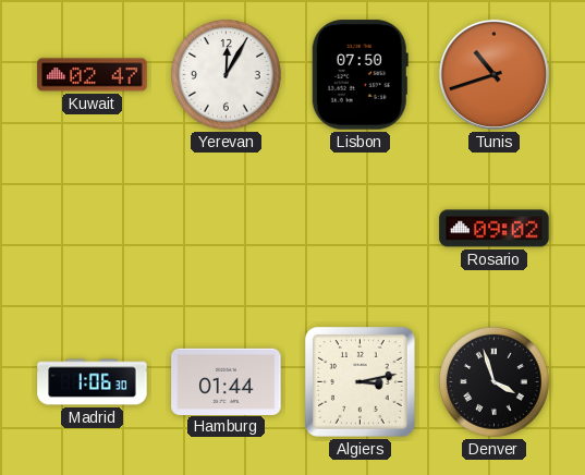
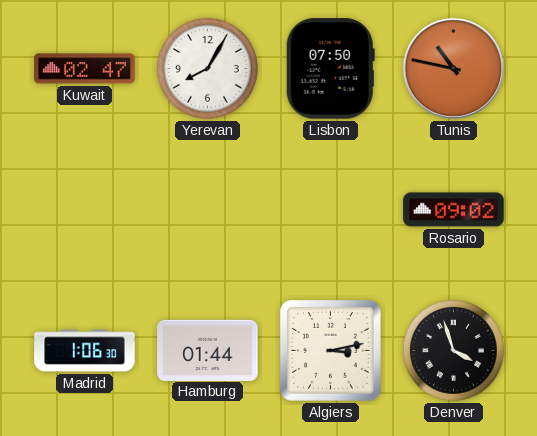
Yerevan: 12:05 -> 8:05 (207, 68)
Tunis: 10:42 -> 10:47 (453, 68)
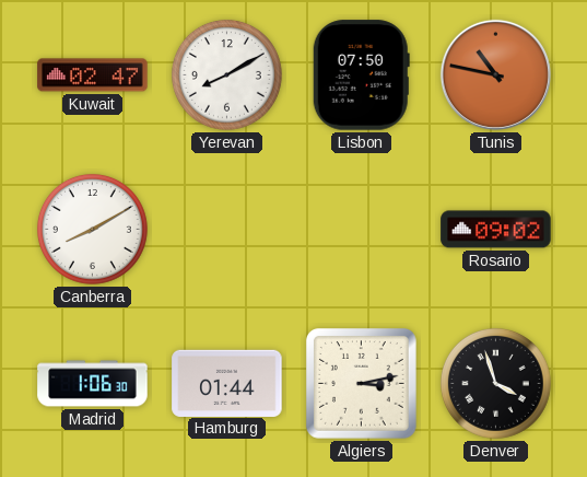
Yerevan: 8:05 -> 8:10 (226, 74)
Canberra: none -> 8:10 (92, 229)
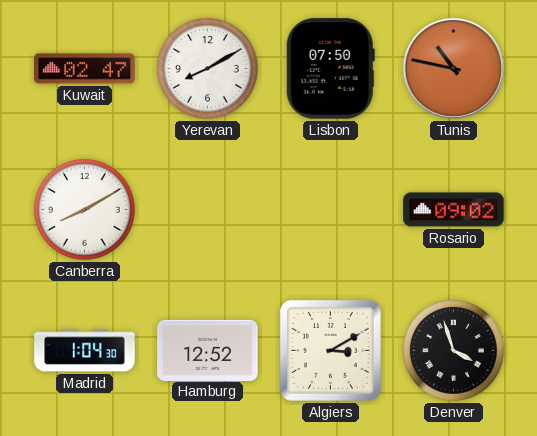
Madrid: 1:06 -> 1:04 (85, 351)
Hamburg: 01:44 -> 12:52 (208, 350)
Algiers: 3:13 -> 3:10 (330, 350)
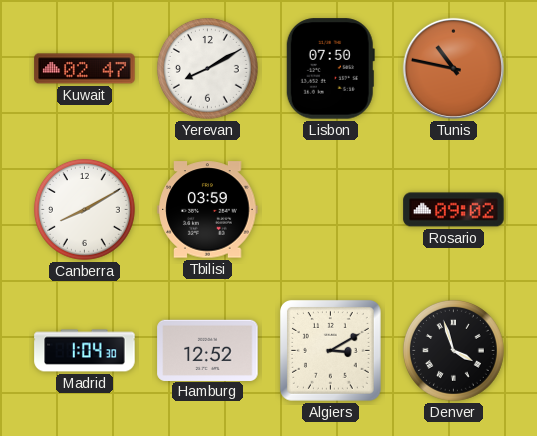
Tbilisi: none -> 03:59 (208, 210)
